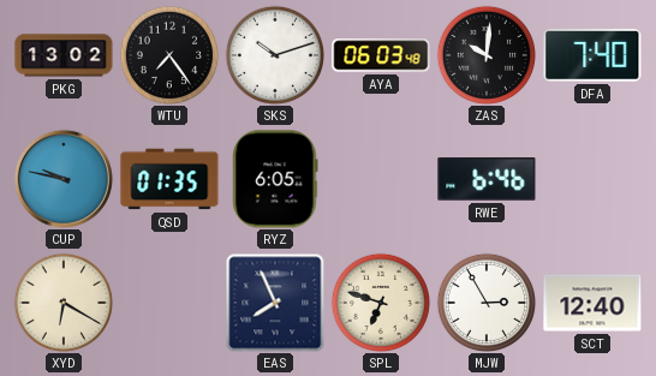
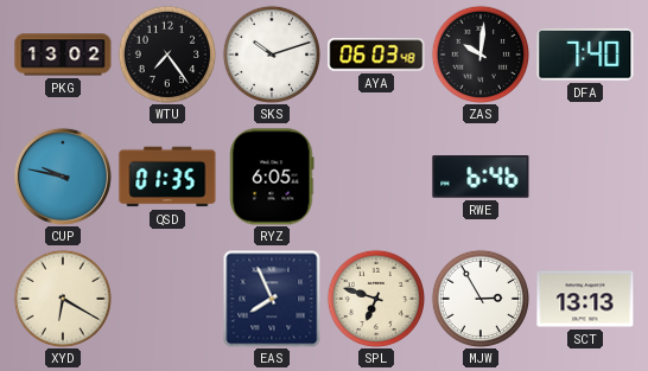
SCT: 12:40 -> 13:13 (585, 299)
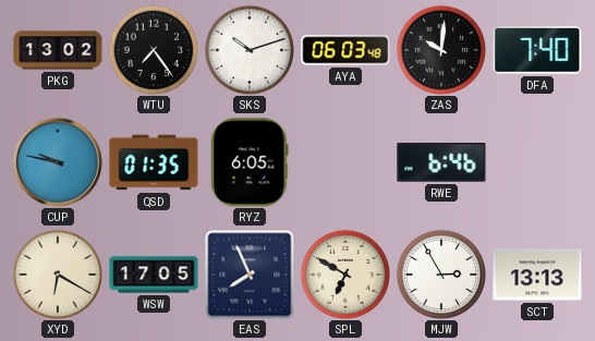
WSW: none -> 17:05 (154, 275)
SPL: 6:48 -> 6:50 (344, 273)
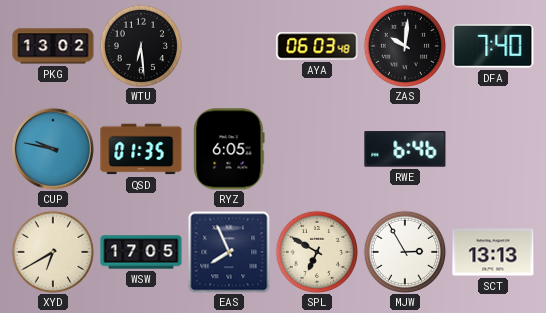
WTU: 7:24 -> 6:29 (140, 45)
SKS: 10:12 -> none (248, 49)
XYD: 6:20 -> 6:40 (52, 251)
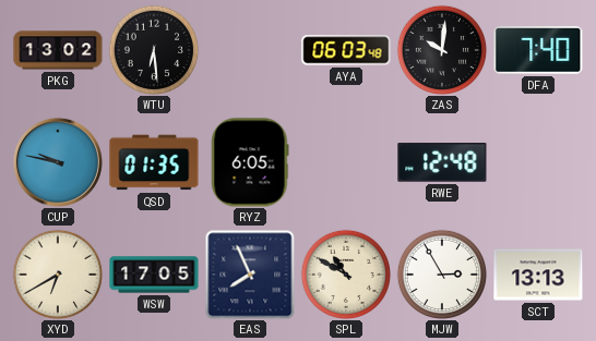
RWE: 6:46 -> 12:48 (442, 162)
SPL: 6:50 -> 10:50 (345, 273)
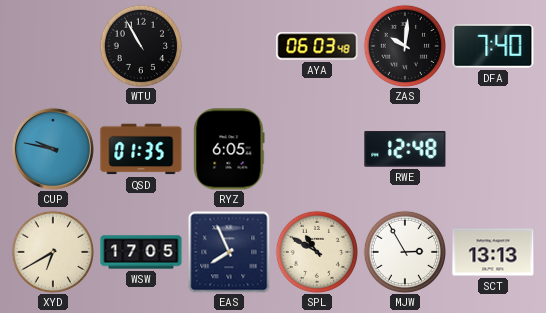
PKG: 13:02 -> none (58, 50)
WTU: 6:29 -> 10:55 (140, 45)
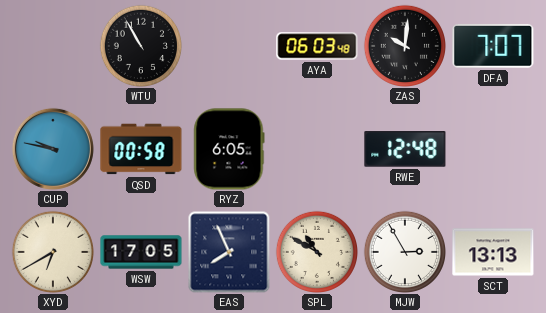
DFA: 7:40 -> 7:07 (493, 46)
QSD: 01:35 -> 00:58 (141, 149)
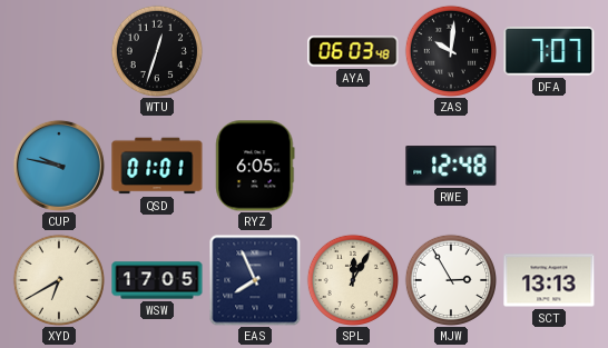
WTU: 10:55 -> 12:33 (156, 50)
QSD: 00:58 -> 01:01 (157, 166)
SPL: 10:50 -> 12:05 (352, 279)
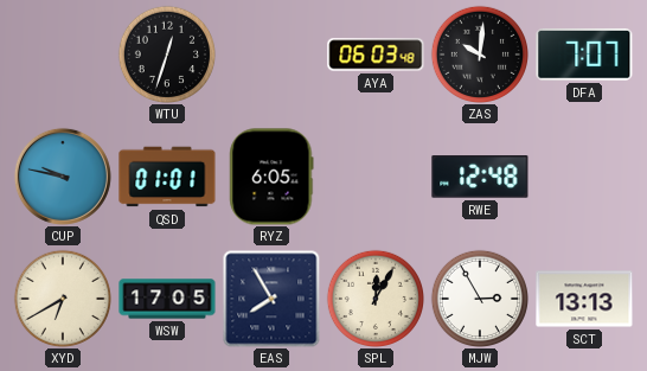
EAS: 7:56 -> 7:55 (271, 299)
